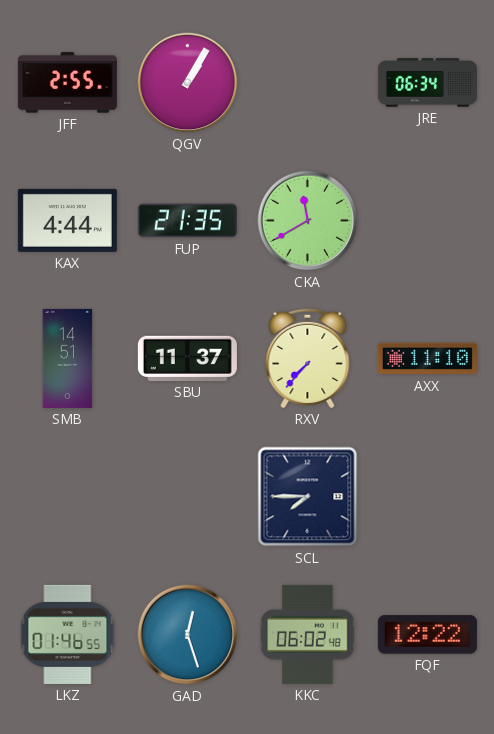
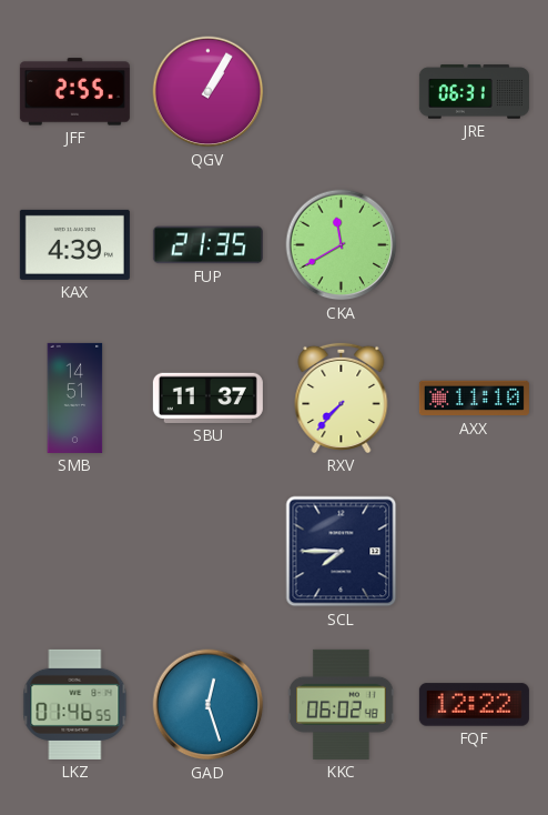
JRE: 06:34 -> 06:31 (474, 92)
KAX: 4:44 -> 4:39 (74, 244)
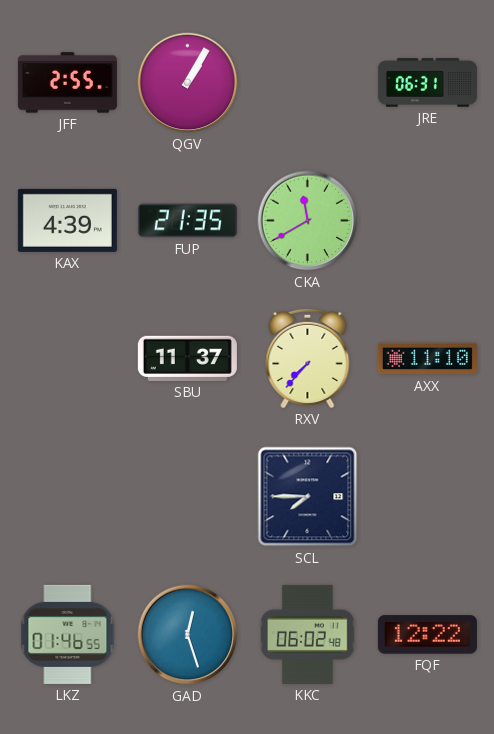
SMB: 14:51 -> none (75, 398)
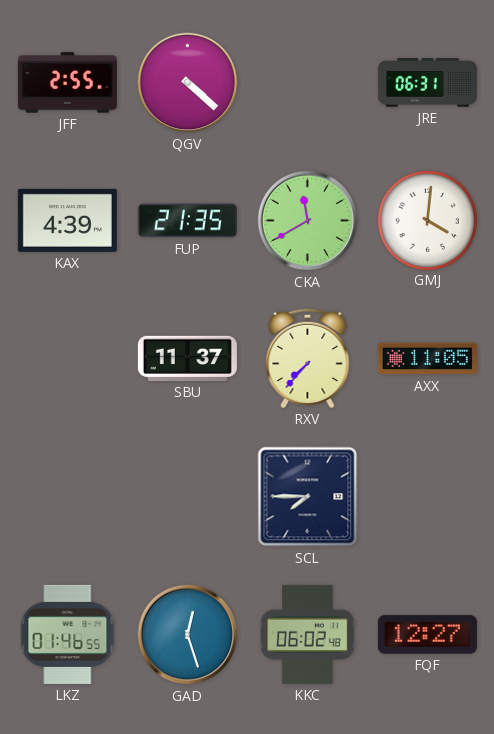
QGV: 1:05 -> 4:22 (188, 83)
GMJ: none -> 4:01 (427, 220)
AXX: 11:10 -> 11:05 (427, 359)
FQF: 12:22 -> 12:27 (427, 635)
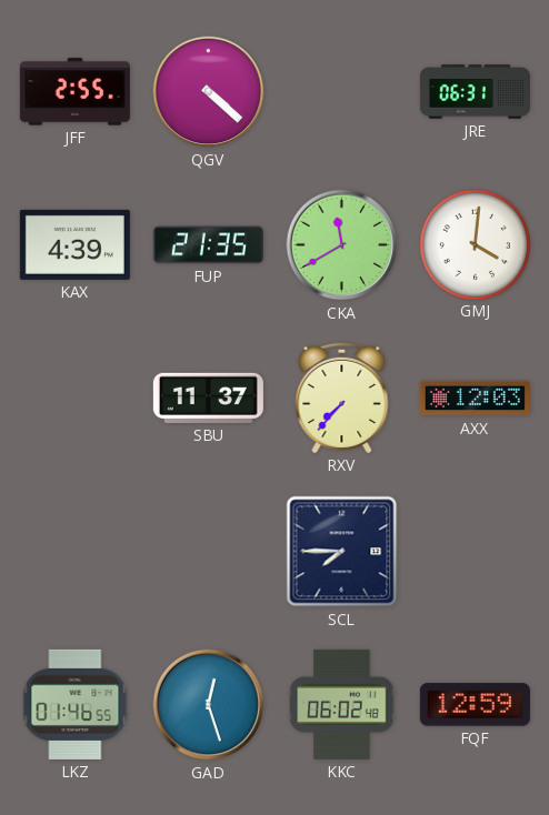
AXX: 11:05 -> 12:03 (475, 399)
FQF: 12:27 -> 12:59 (475, 705)
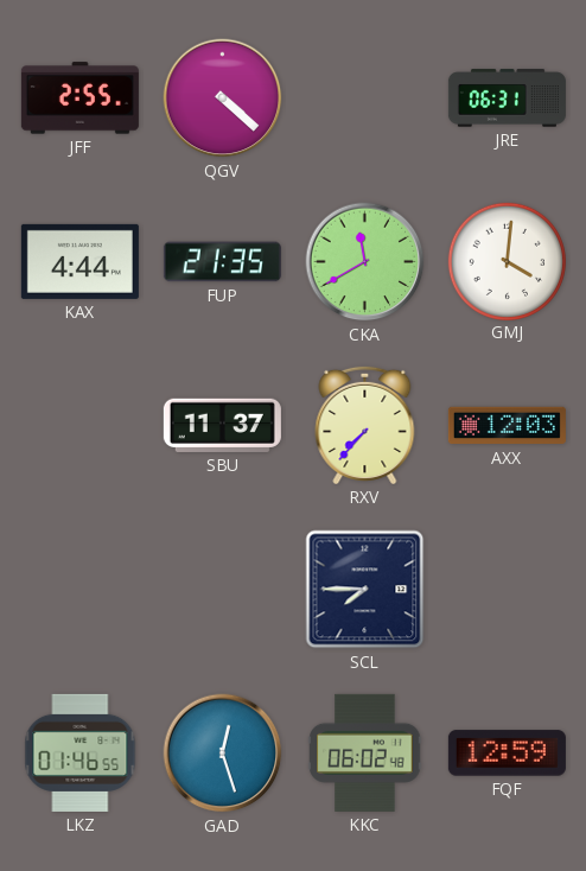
KAX: 4:39 -> 4:44 (79, 261)
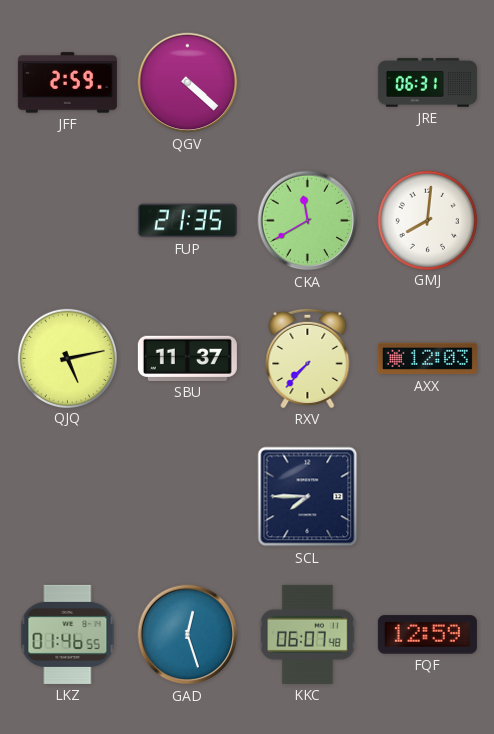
JFF: 2:55 -> 2:59 (67, 83)
KAX: 4:44 -> none (79, 261)
GMJ: 4:01 -> 8:01 (427, 220)
QJQ: none -> 5:13 (67, 358)
KKC: 06:02 -> 06:07 (308, 634)
